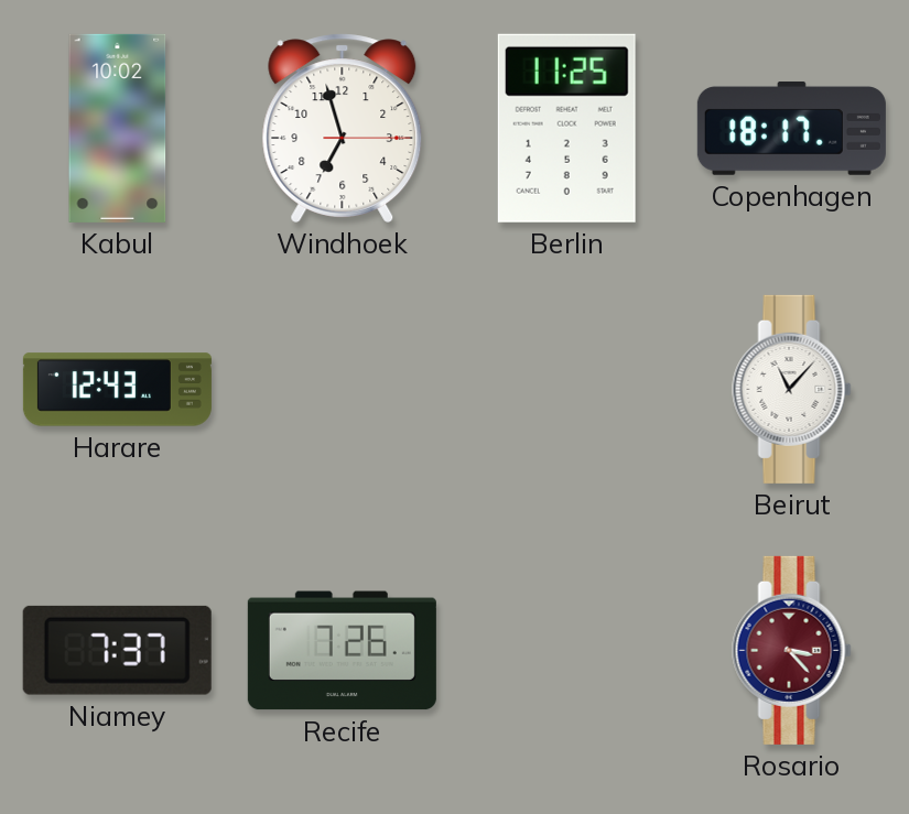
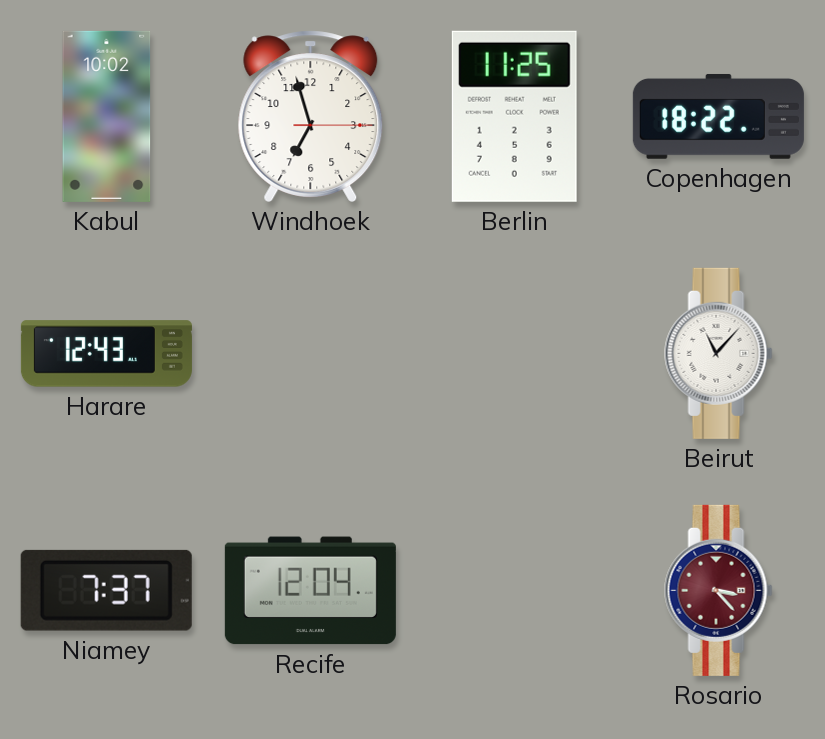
Copenhagen: 18:17 -> 18:22 (718, 116)
Recife: 7:26 -> 12:04 (310, 591)
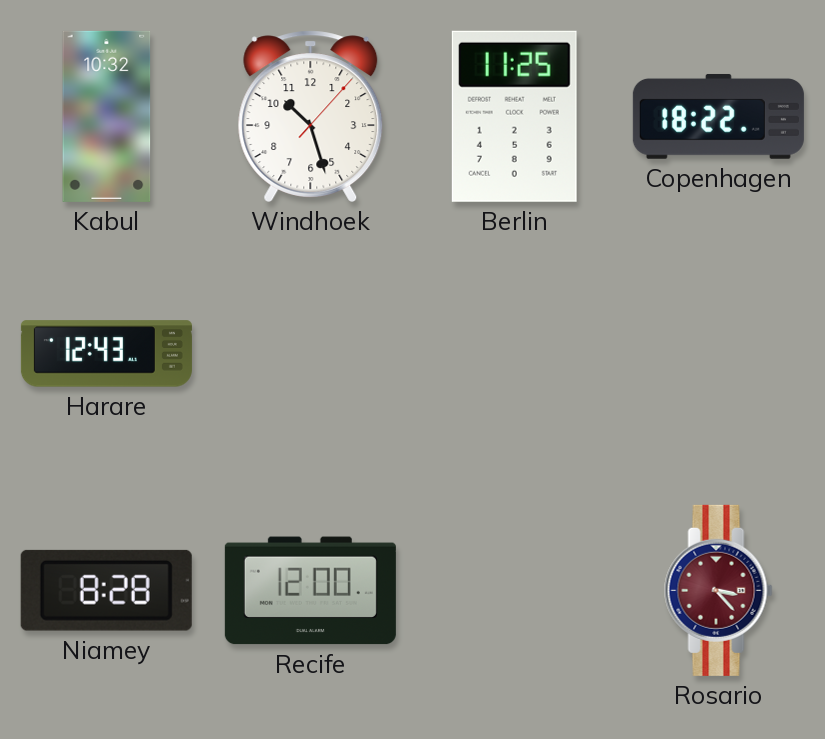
Kabul: 10:02 -> 10:32 (107, 116)
Windhoek: 6:57 -> 10:27 (311, 116)
Beirut: 11:07 -> none (719, 353)
Niamey: 7:37 -> 8:28 (106, 590)
Recife: 12:04 -> 12:00 (310, 591)
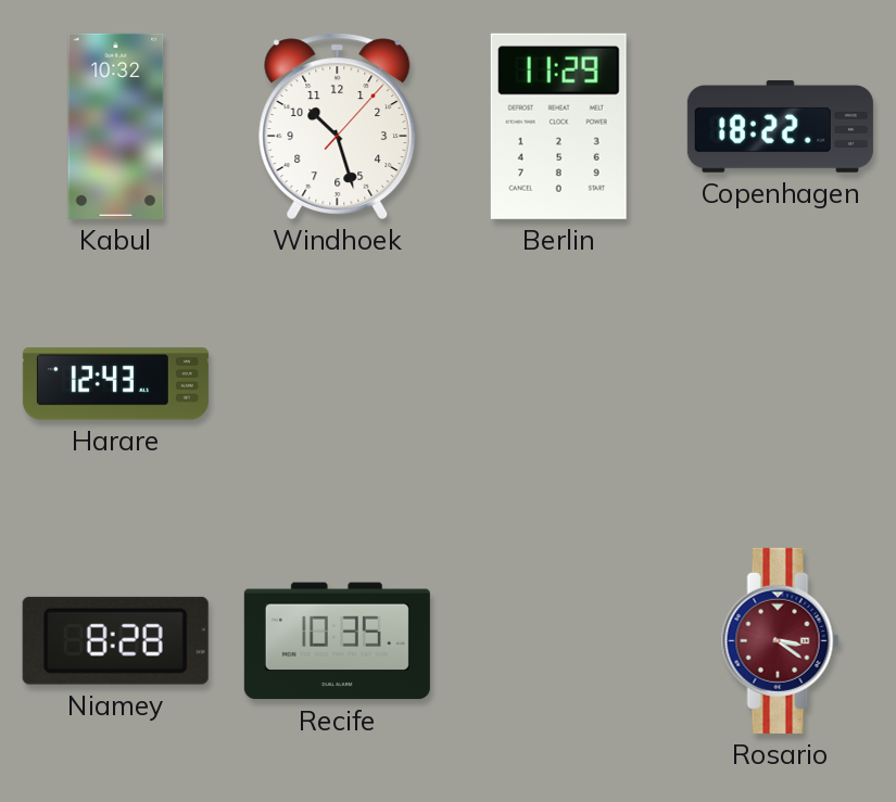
Berlin: 11:25 -> 11:29 (558, 126)
Recife: 12:00 -> 10:35 (337, 641)
Rosario: 3:23 -> 3:21 (781, 640)
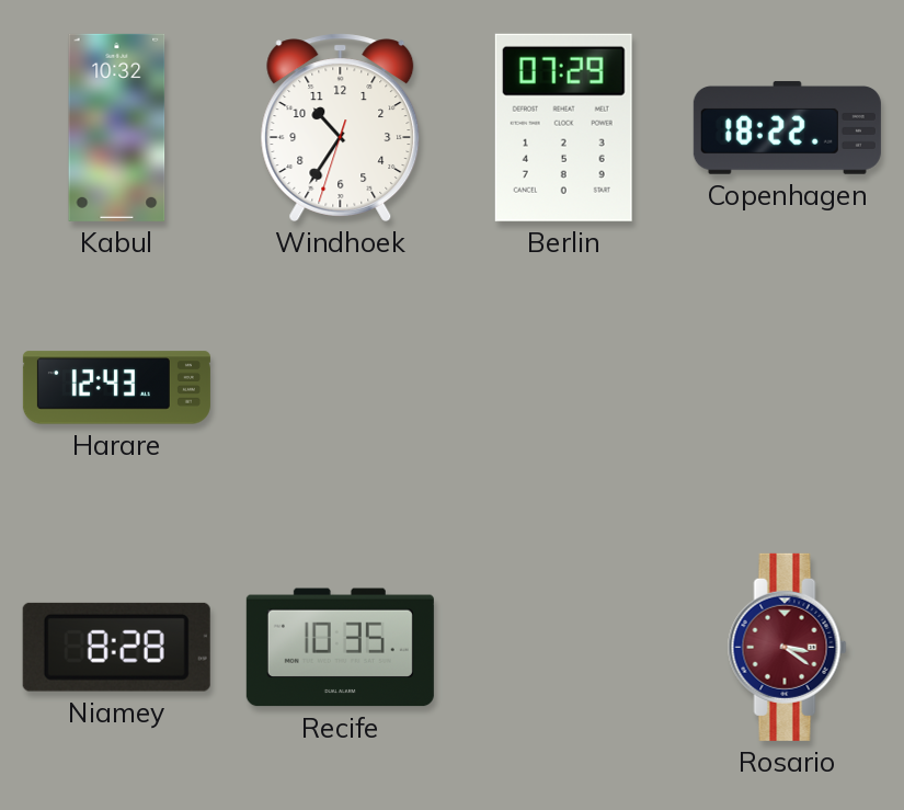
Windhoek: 10:27 -> 10:35 (341, 127)
Berlin: 11:29 -> 07:29 (563, 127)
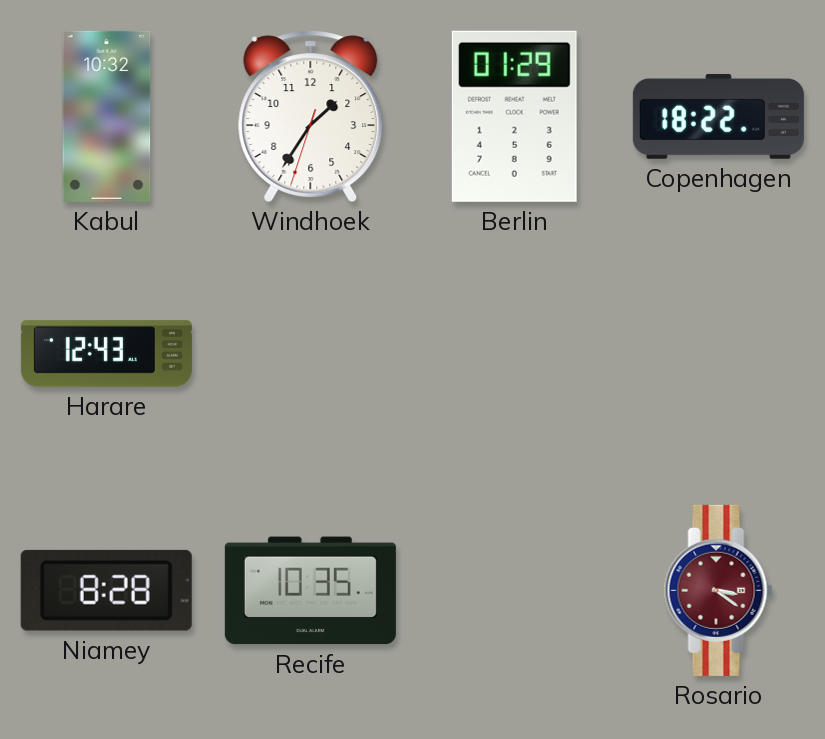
Windhoek: 10:35 -> 1:35 (311, 116)
Berlin: 07:29 -> 01:29 (514, 116)
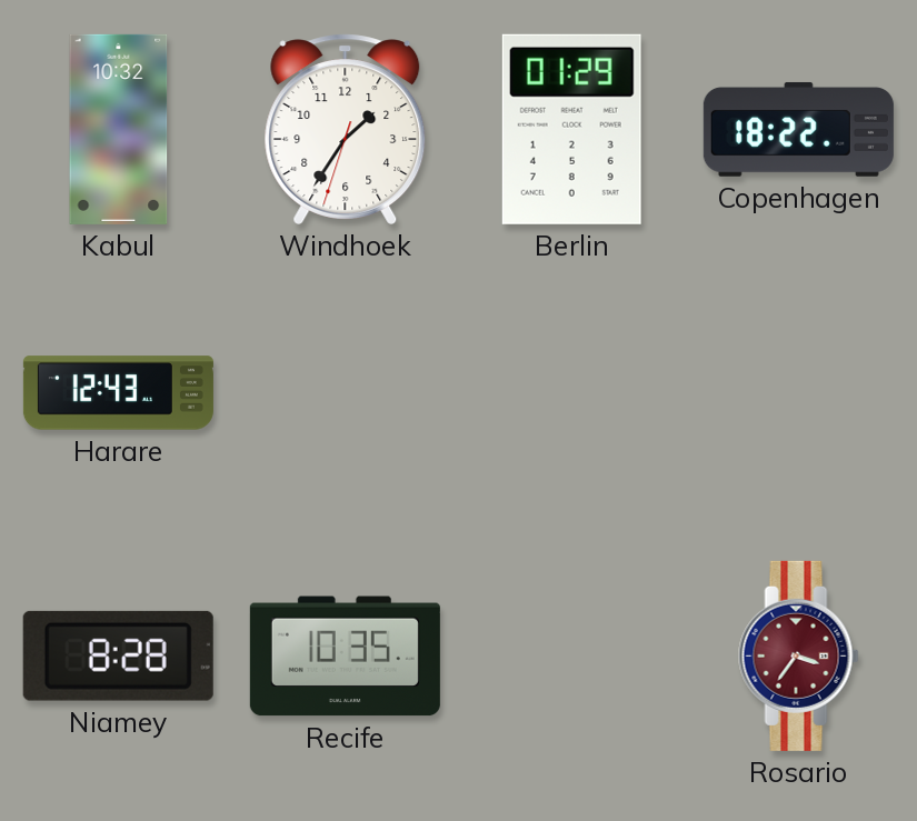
Rosario: 3:21 -> 3:36 (799, 655)
